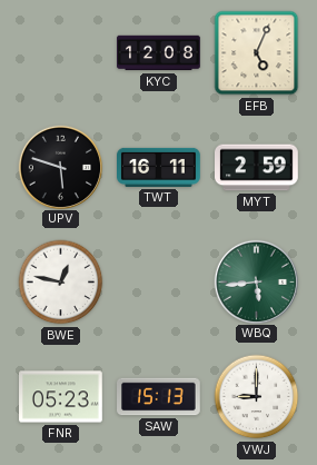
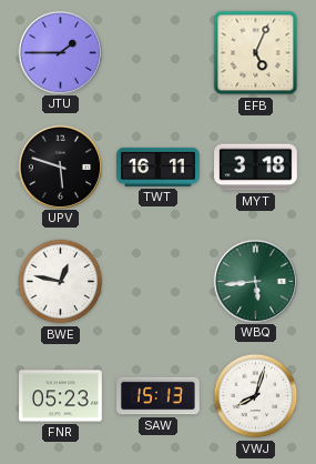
JTU: none -> 1:45 (60, 52)
KYC: 12:08 -> none (159, 53)
MYT: 2:59 -> 3:18 (256, 168)
VWJ: 9:00 -> 8:03 (256, 396)
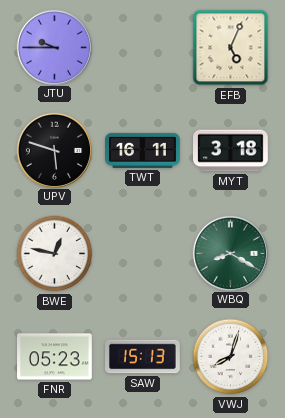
JTU: 1:45 -> 9:45 (54, 47)
WBQ: 5:44 -> 8:20 (230, 253)
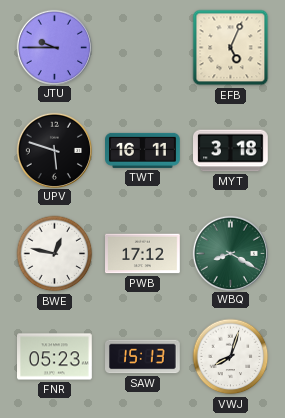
PWB: none -> 17:12 (143, 254)
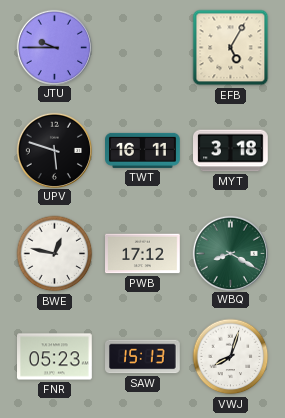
EFB: 5:04 -> 5:05 (231, 48)
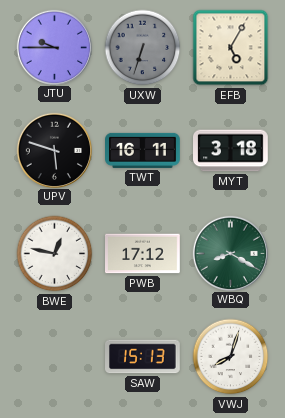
UXW: none -> 6:33 (143, 48)
FNR: 05:23 -> none (55, 357)
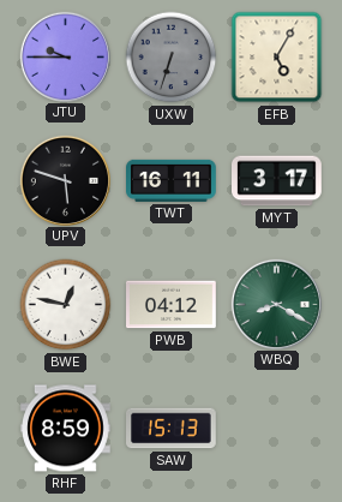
MYT: 3:18 -> 3:17 (277, 181)
PWB: 17:12 -> 04:12 (172, 305)
RHF: none -> 8:59 (66, 429)
VWJ: 8:03 -> none (231, 357)
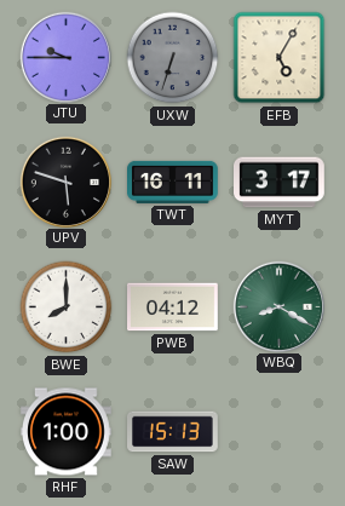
BWE: 12:47 -> 8:00 (67, 307)
RHF: 8:59 -> 1:00 (67, 432)
